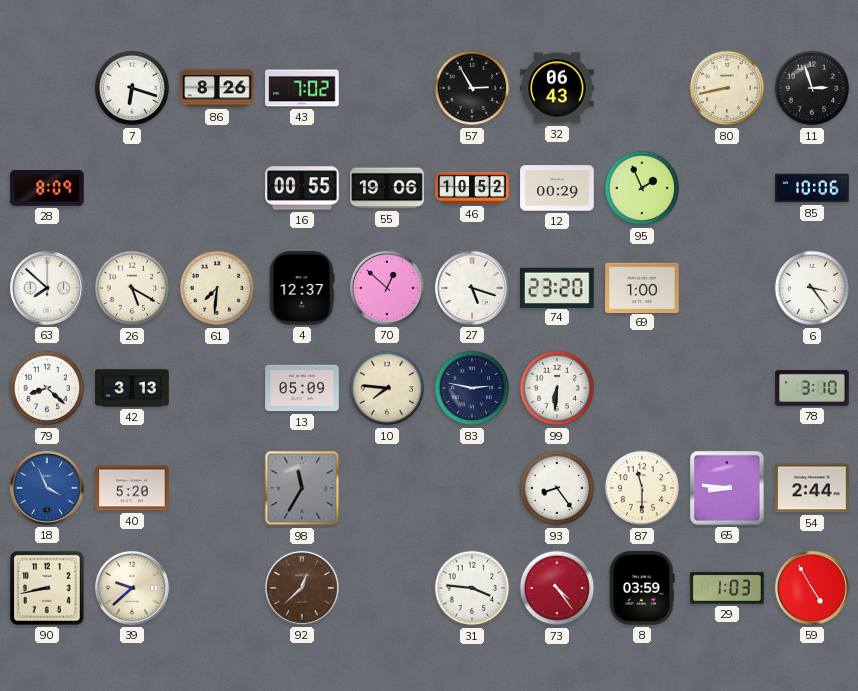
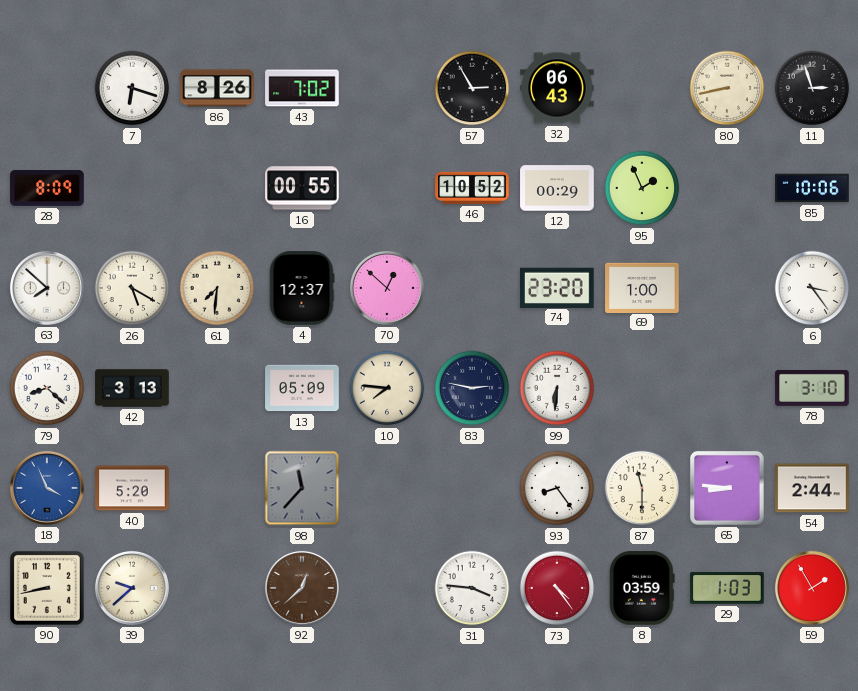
55: 19:06 -> none (387, 188)
27: 5:18 -> none (472, 288)
98: 11:35 -> 11:37 (302, 488)
59: 4:55 -> 1:55 (812, 588)
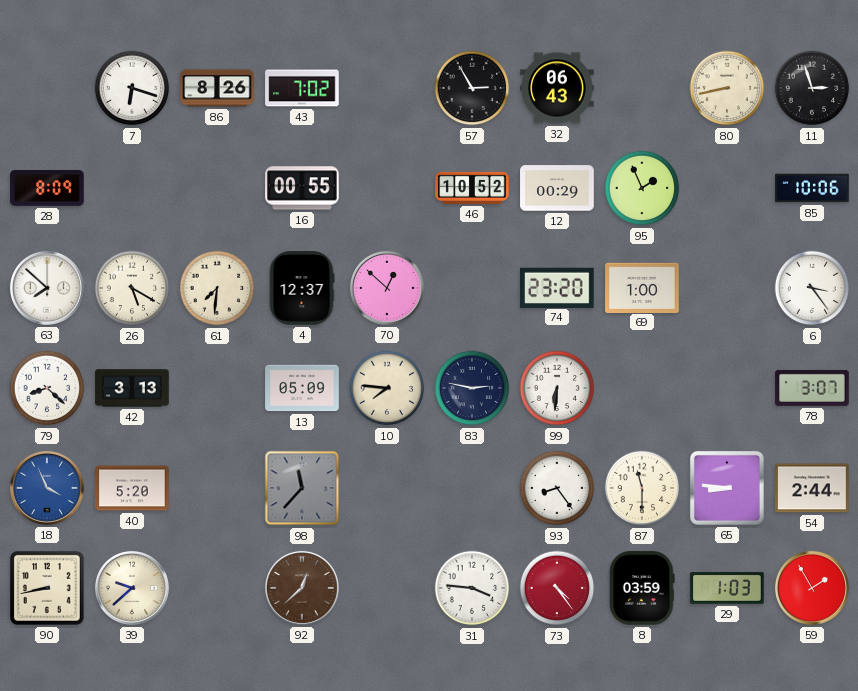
78: 3:10 -> 3:07 (812, 388)
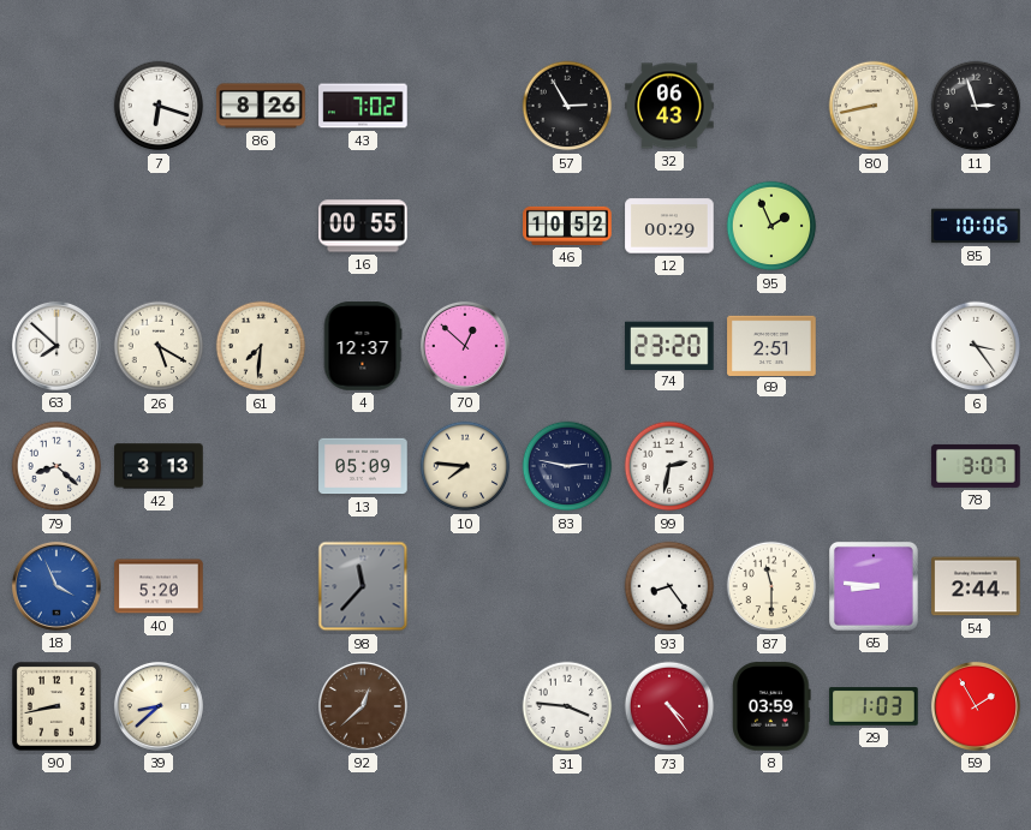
28: 8:09 -> none (47, 188)
69: 1:00 -> 2:51 (771, 345)
99: 6:31 -> 2:32 (669, 466)
39: 9:38 -> 8:38 (159, 706)
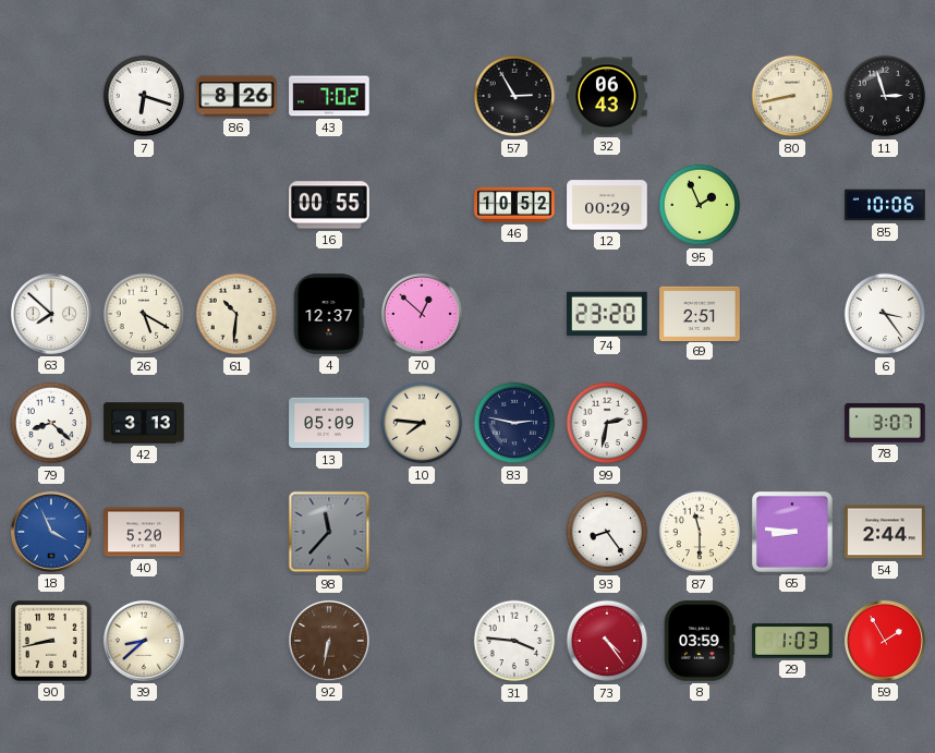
61: 7:31 -> 10:31 (236, 314)
92: 12:38 -> 6:32 (329, 641)
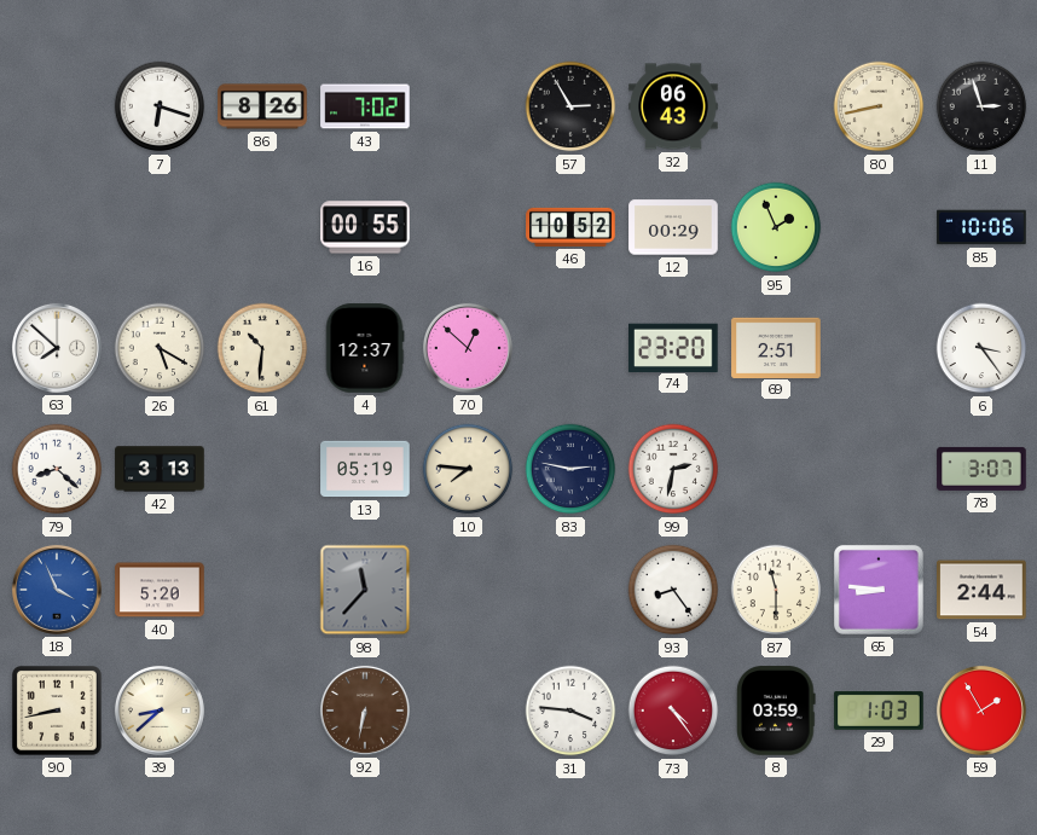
13: 05:09 -> 05:19 (365, 469)
